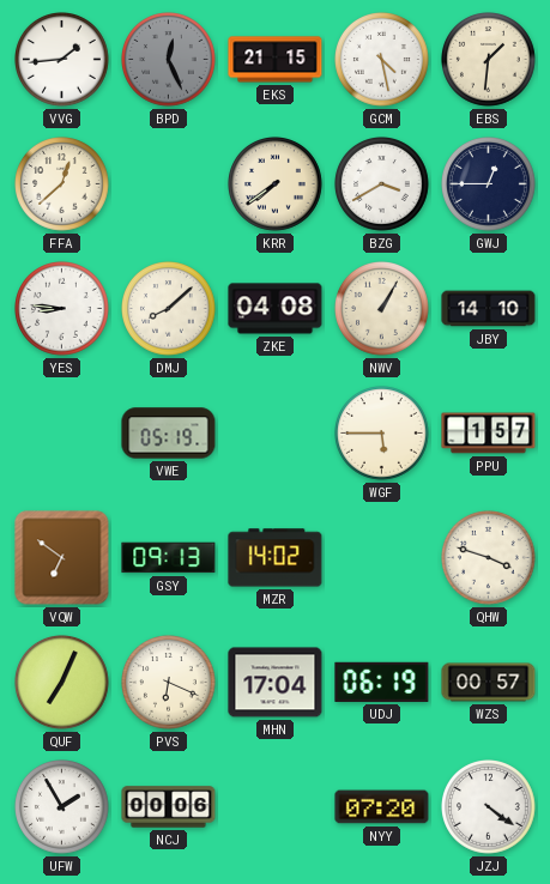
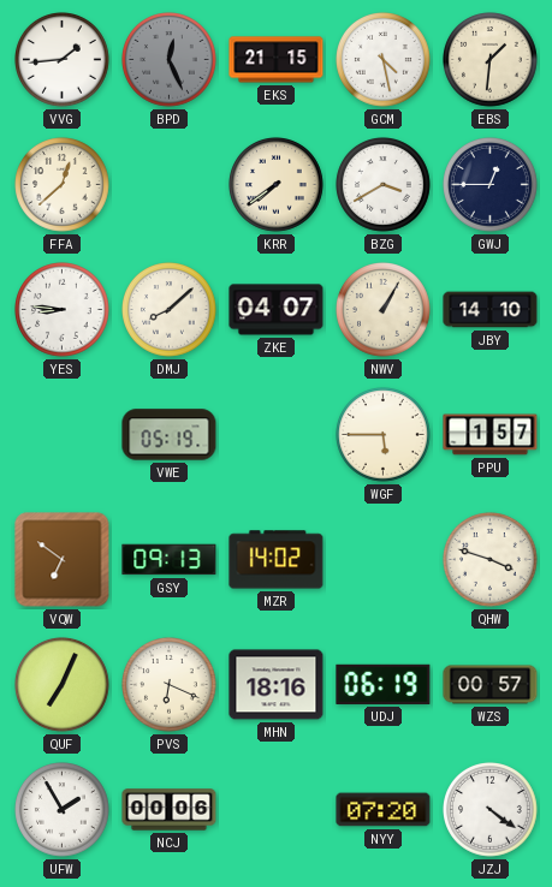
ZKE: 04:08 -> 04:07 (277, 310)
MHN: 17:04 -> 18:16 (277, 685)
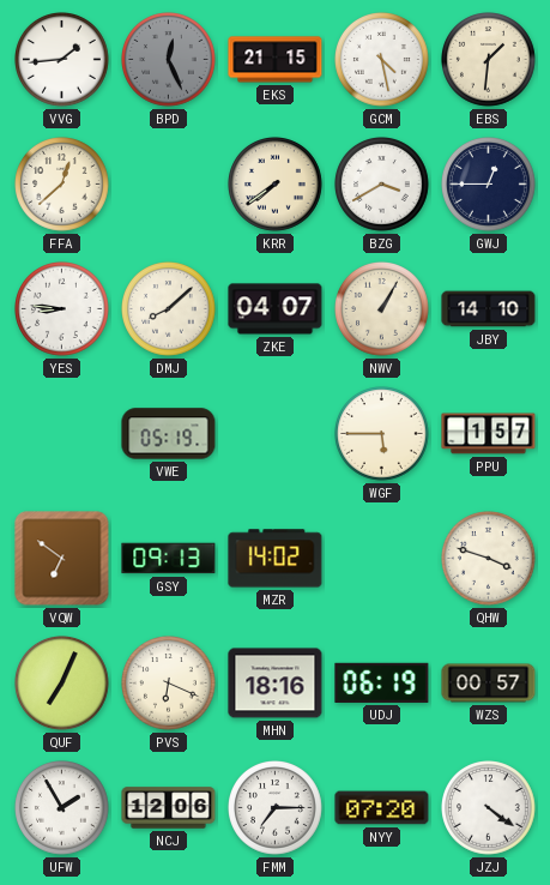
NCJ: 00:06 -> 12:06 (169, 808)
FMM: none -> 7:15 (276, 808)
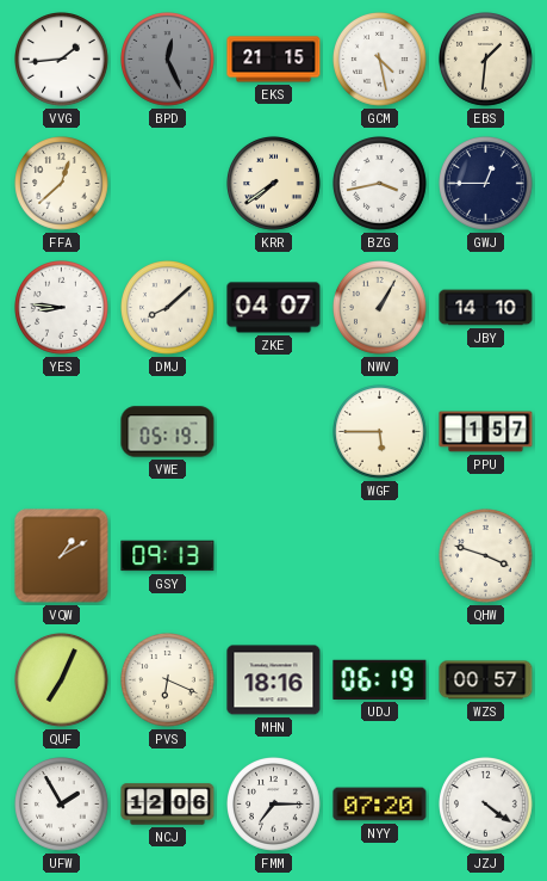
BZG: 3:40 -> 3:43 (380, 184)
VQW: 6:51 -> 1:10 (62, 556)
MZR: 14:02 -> none (276, 559)
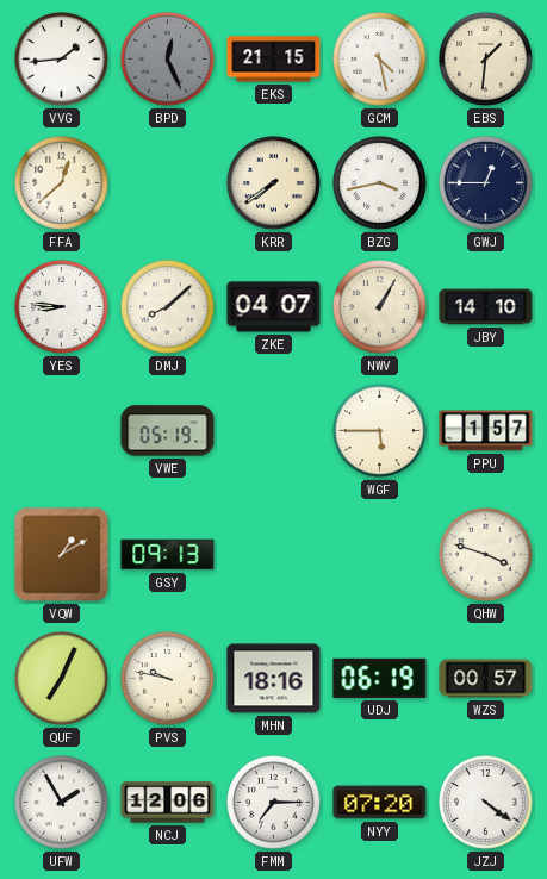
PVS: 6:19 -> 9:47 (168, 679)
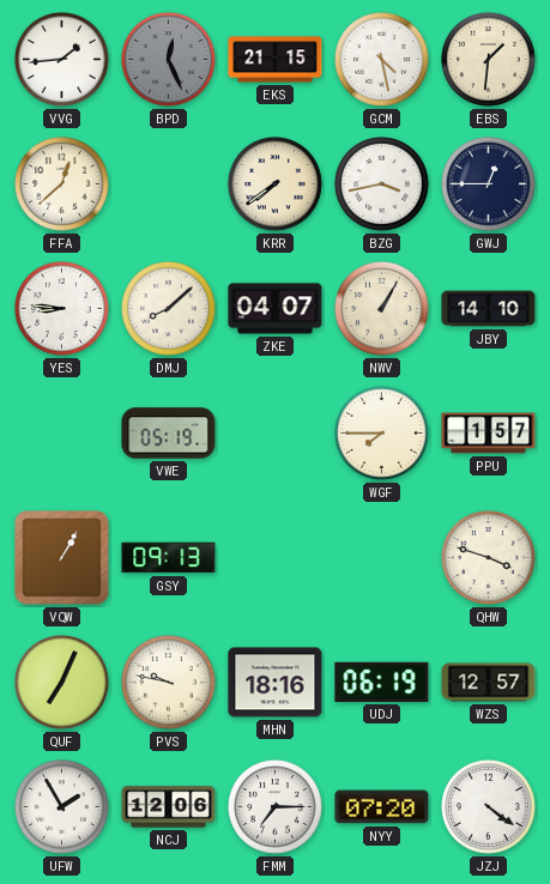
WGF: 5:45 -> 7:45 (382, 434)
VQW: 1:10 -> 1:05 (62, 558)
WZS: 00:57 -> 12:57 (489, 683)
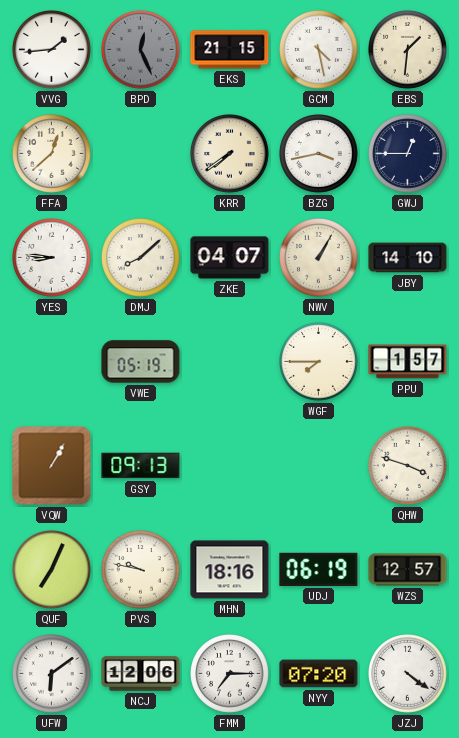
UFW: 1:55 -> 6:09 (52, 674)
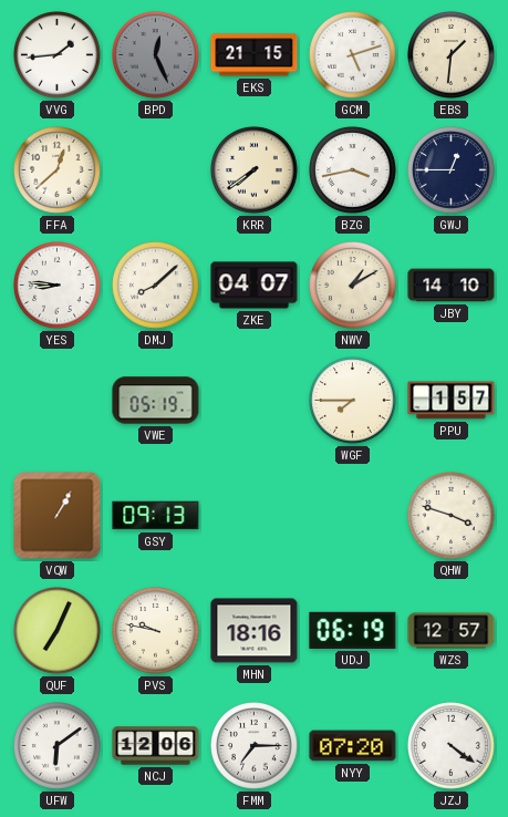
GCM: 4:28 -> 5:12 (353, 55)
NWV: 1:05 -> 1:10 (353, 286)
